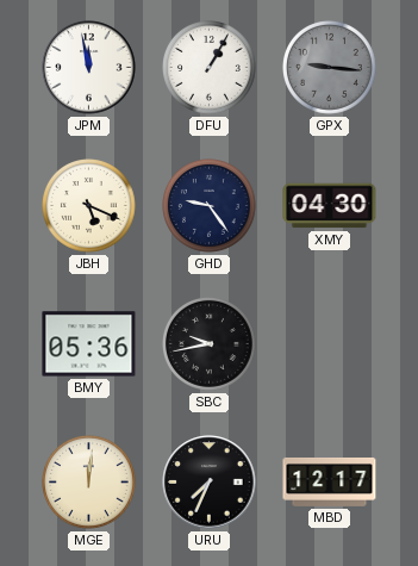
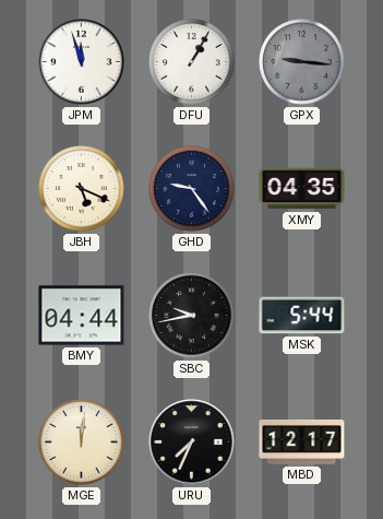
JPM: 11:58 -> 11:57 (82, 62)
XMY: 04:30 -> 04:35 (302, 189)
BMY: 05:36 -> 04:44 (82, 316)
MSK: none -> 5:44 (302, 316)
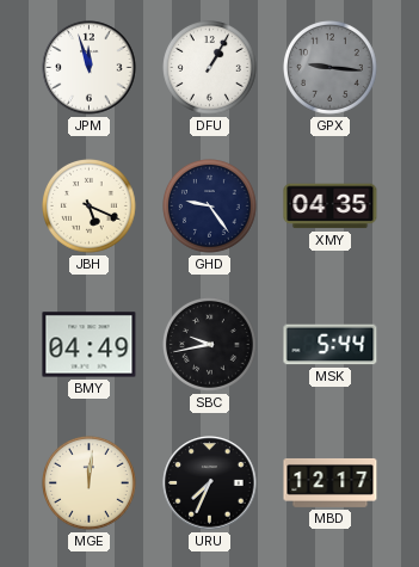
BMY: 04:44 -> 04:49 (90, 345)
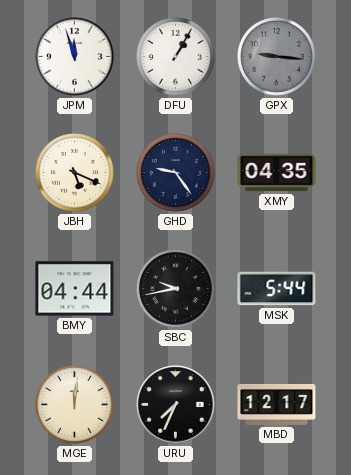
BMY: 04:49 -> 04:44 (75, 289)
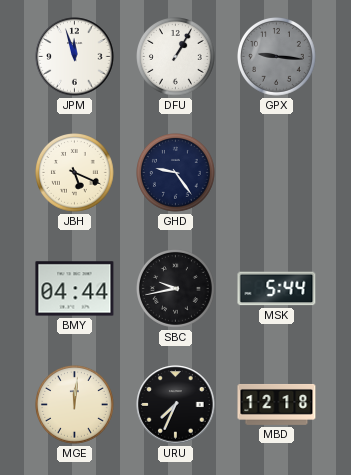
XMY: 04:35 -> none (277, 173)
MBD: 12:17 -> 12:18 (277, 404)
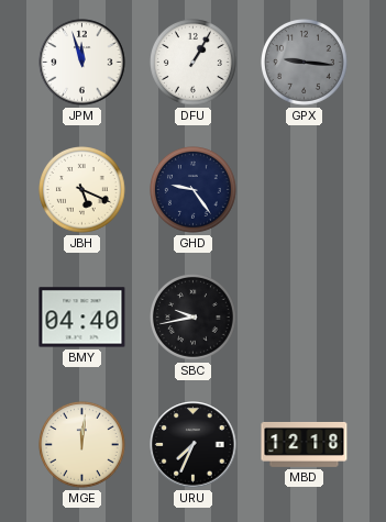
BMY: 04:44 -> 04:40 (82, 318)
MSK: 5:44 -> none (277, 289)
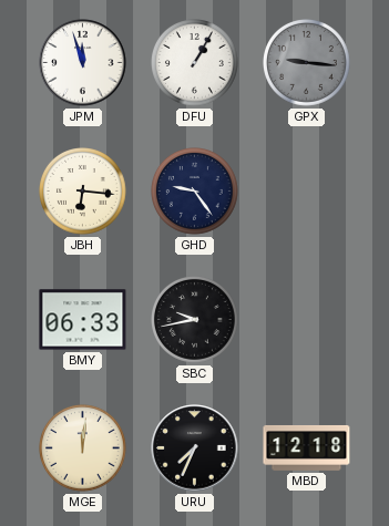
JBH: 5:19 -> 6:16 (83, 192)
BMY: 04:40 -> 06:33 (83, 320)
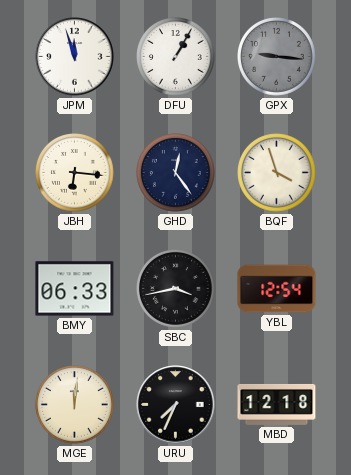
GHD: 9:24 -> 12:24 (176, 173)
BQF: none -> 3:57 (277, 173)
SBC: 9:43 -> 3:43 (176, 289)
YBL: none -> 12:54 (277, 289)
